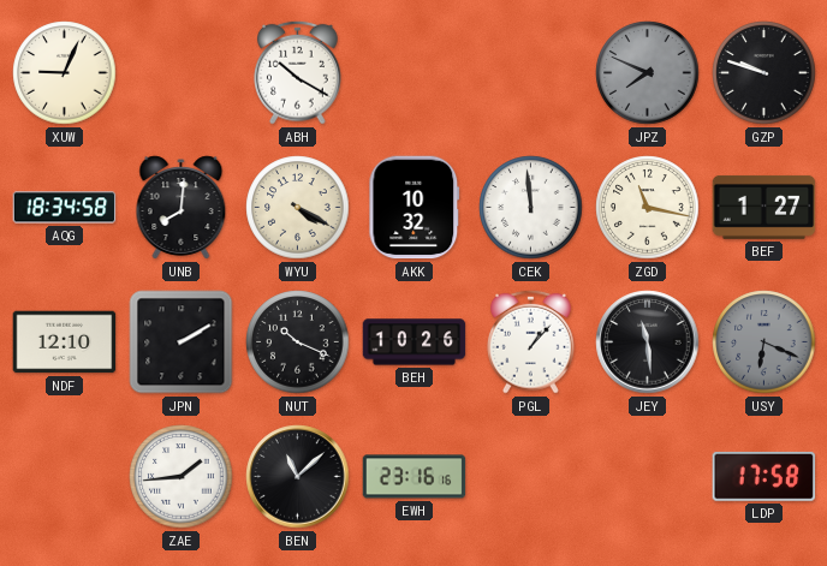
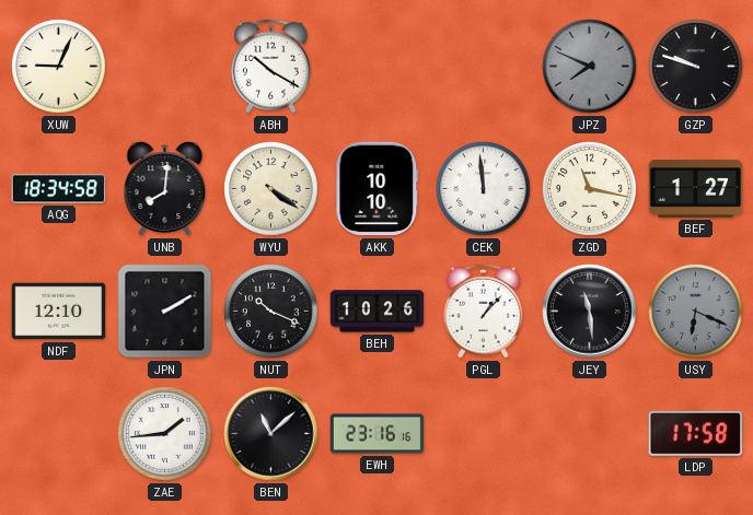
WYU: 4:20 -> 4:21 (271, 189)
AKK: 10:32 -> 10:10 (378, 189)
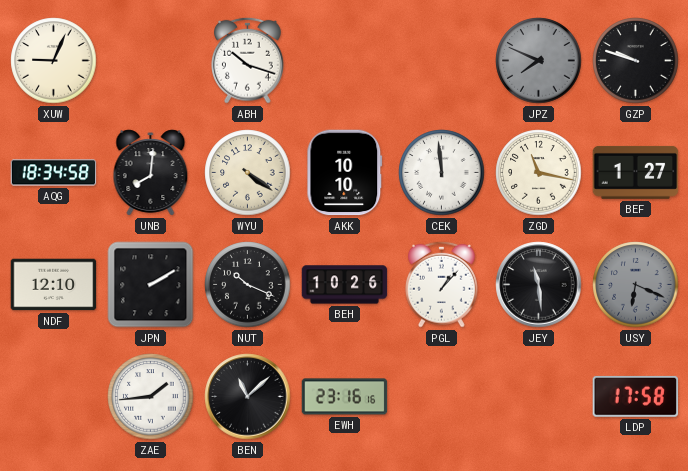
ABH: 10:20 -> 10:18 (248, 60)
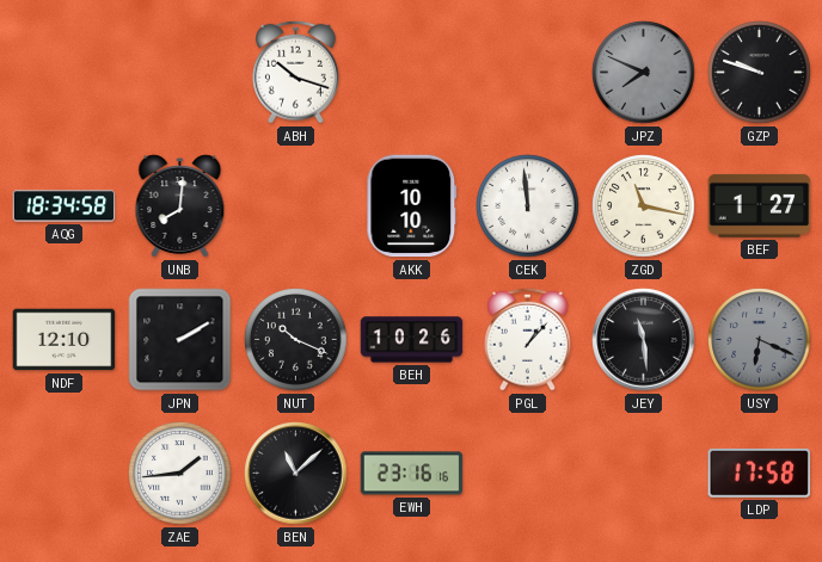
XUW: 9:04 -> none (54, 61)
WYU: 4:21 -> none (248, 173)
